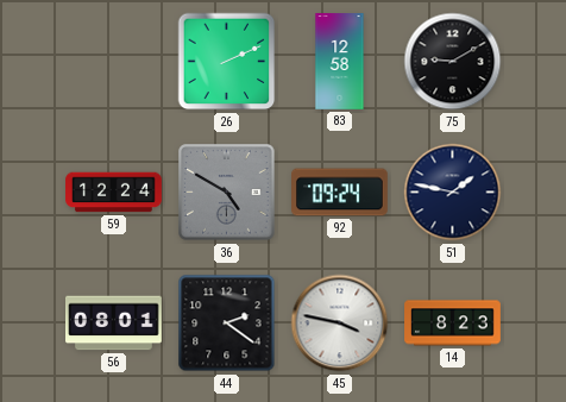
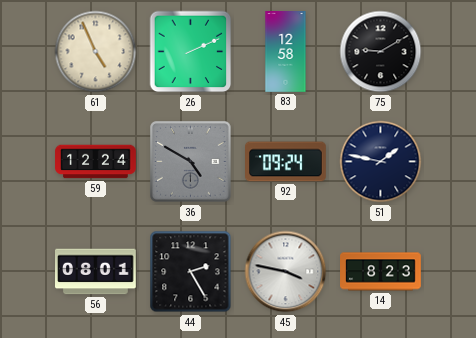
61: none -> 4:56 (96, 52)
44: 2:21 -> 2:25 (191, 272)
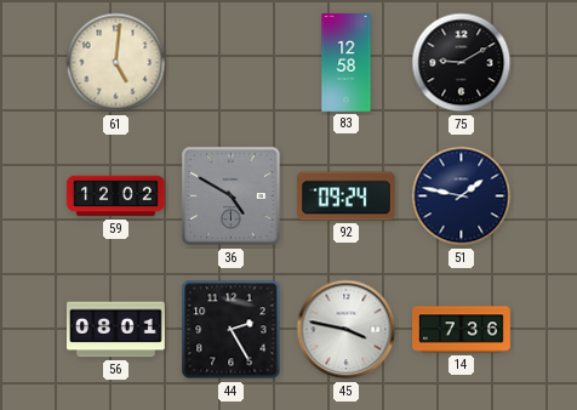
61: 4:56 -> 5:01 (116, 63)
26: 2:11 -> none (191, 52)
59: 12:24 -> 12:02 (116, 197)
14: 8:23 -> 7:36 (462, 330)
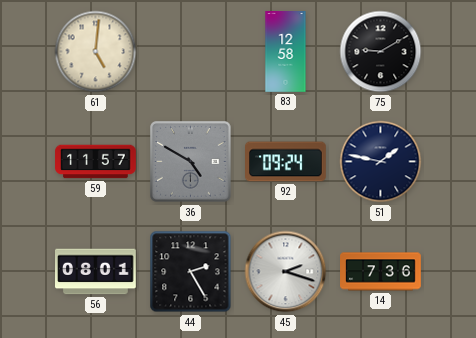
59: 12:02 -> 11:57 (96, 162)
45: 3:47 -> 2:18 (286, 272)
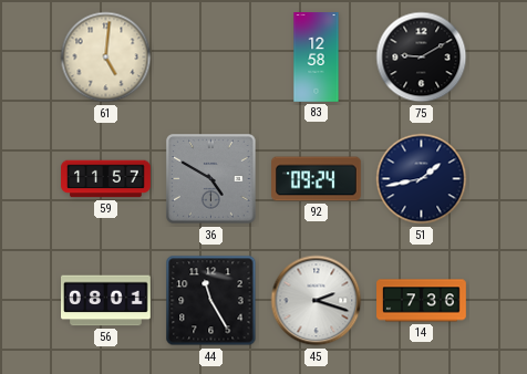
51: 1:47 -> 1:43 (422, 179)
44: 2:25 -> 11:25 (211, 301)
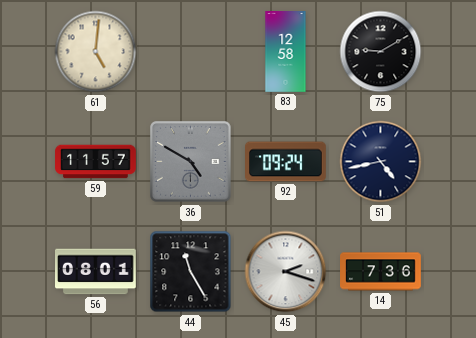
51: 1:43 -> 4:43 (381, 162)
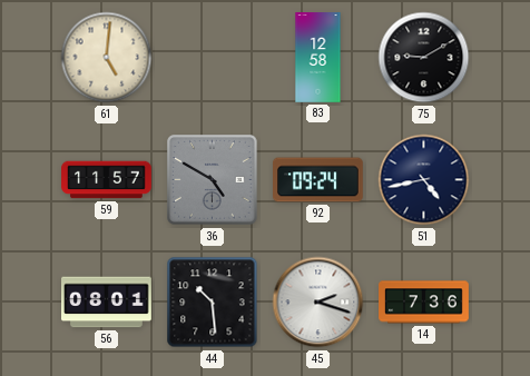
44: 11:25 -> 10:29 (213, 303)
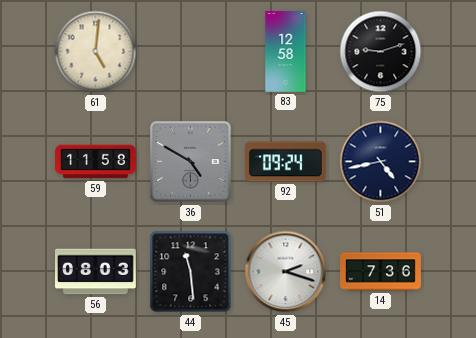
75: 9:10 -> 9:12 (381, 52)
59: 11:57 -> 11:58 (96, 162)
56: 08:01 -> 08:03 (96, 272)
44: 10:29 -> 11:29 (191, 272)
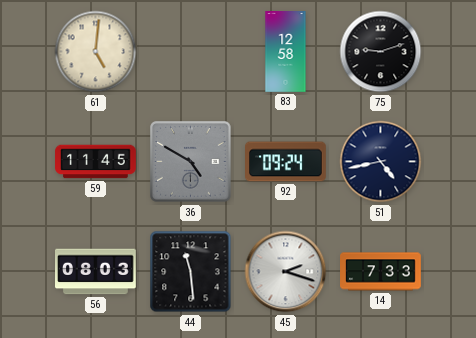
59: 11:58 -> 11:45 (96, 162)
14: 7:36 -> 7:33 (381, 272)
